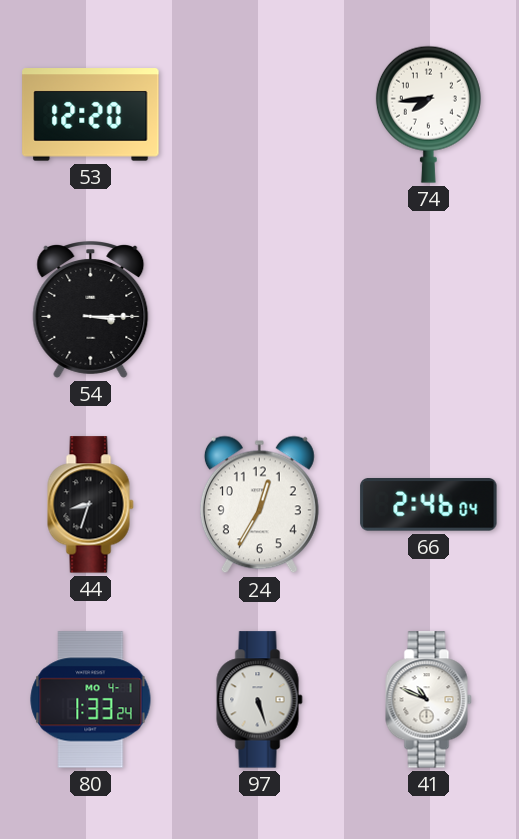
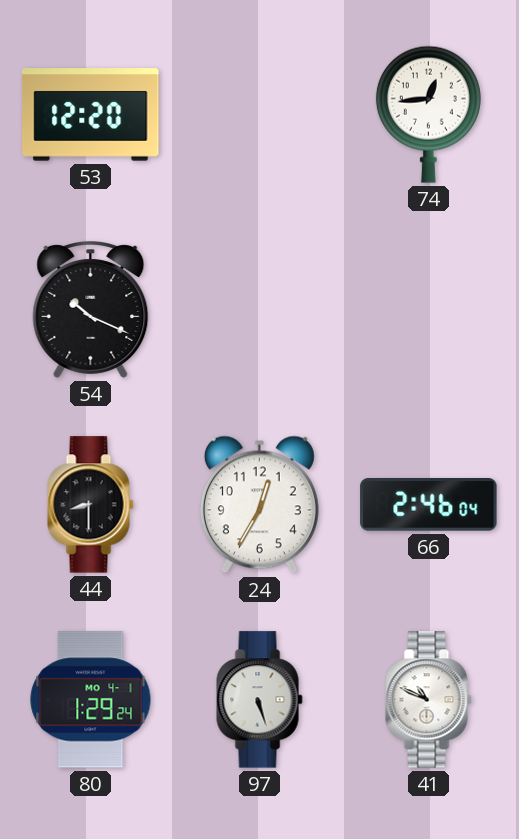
74: 7:44 -> 12:44 (428, 114)
54: 3:15 -> 10:19 (91, 310)
44: 8:33 -> 8:30 (91, 505)
80: 1:33 -> 1:29 (91, 700)
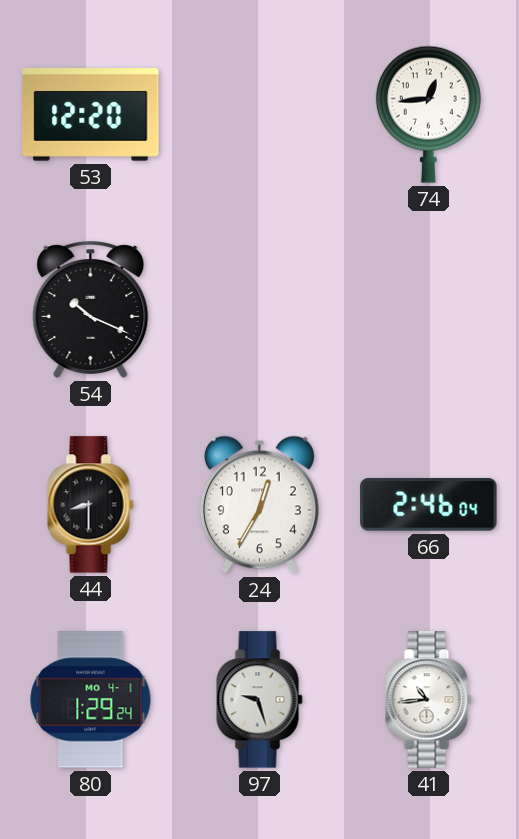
97: 5:27 -> 9:27 (260, 700)
41: 10:49 -> 10:44 (429, 700)
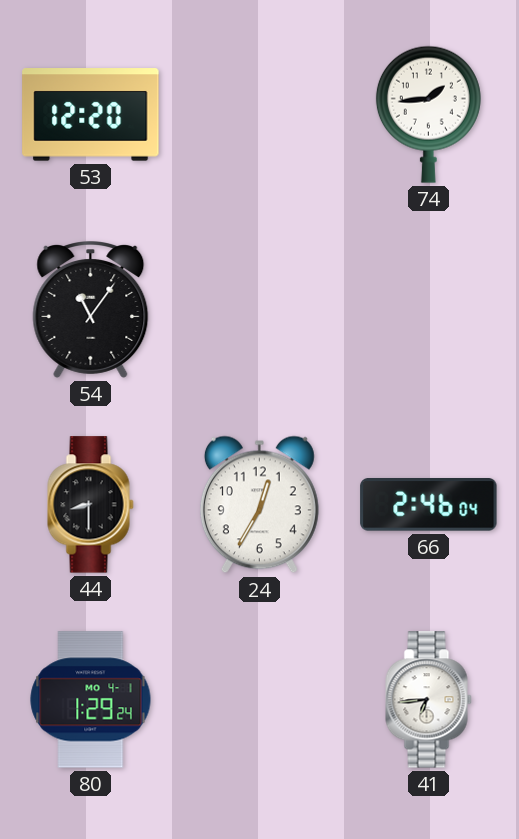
74: 12:44 -> 1:44 (428, 114)
54: 10:19 -> 11:06 (91, 310)
97: 9:27 -> none (260, 700)
41: 10:44 -> 6:44 (429, 700)
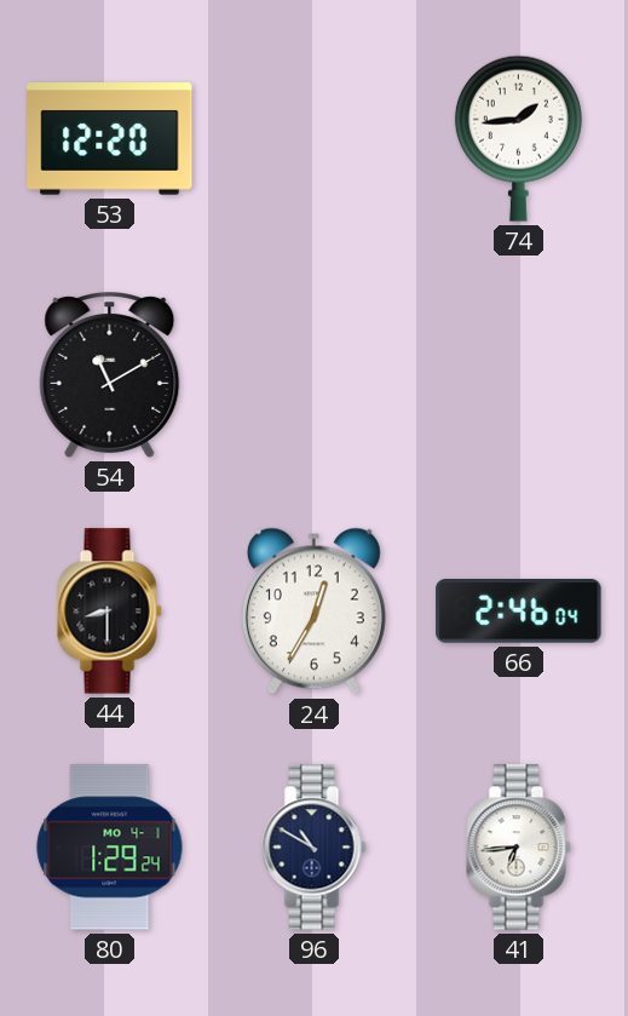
54: 11:06 -> 11:10 (110, 375)
96: none -> 10:50 (315, 848)
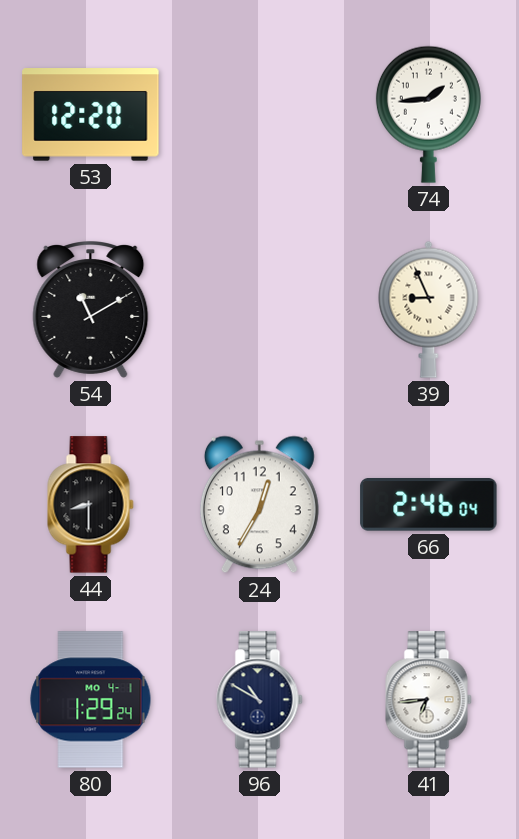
39: none -> 8:56 (429, 309)
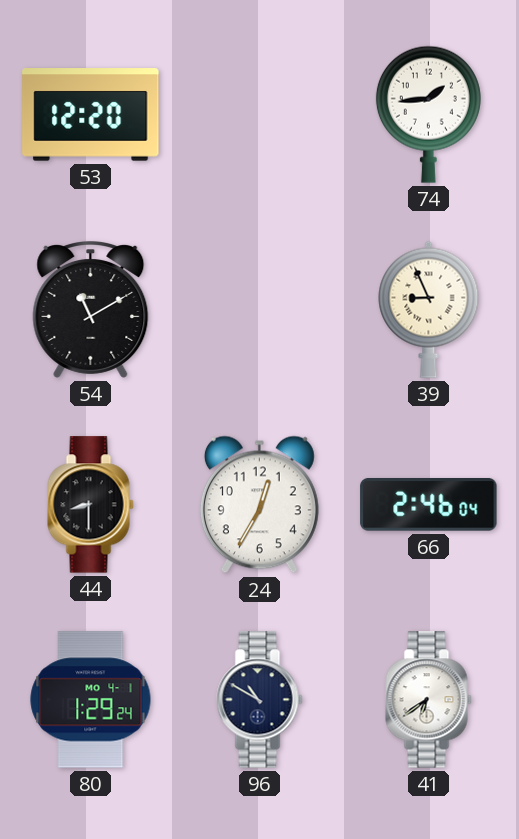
41: 6:44 -> 6:39 (429, 700)
